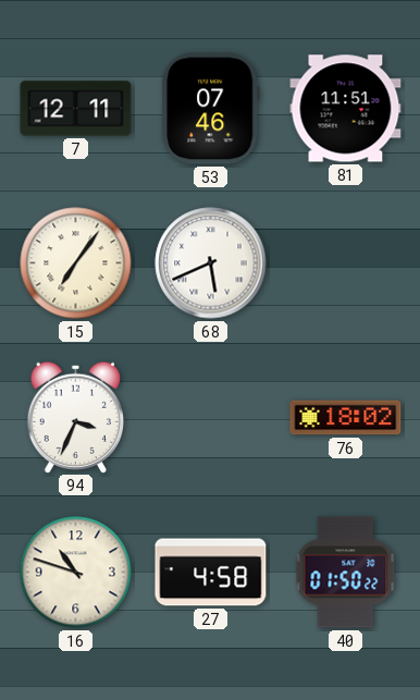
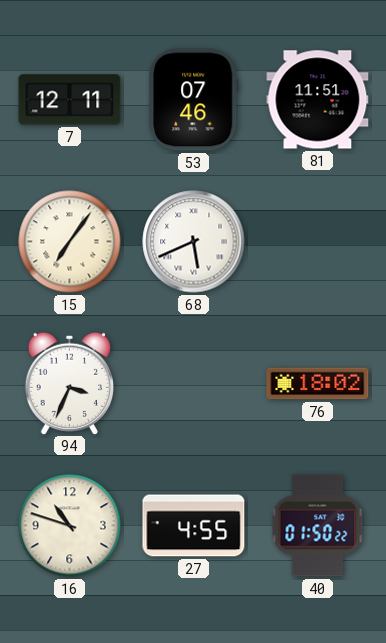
27: 4:58 -> 4:55 (194, 526)
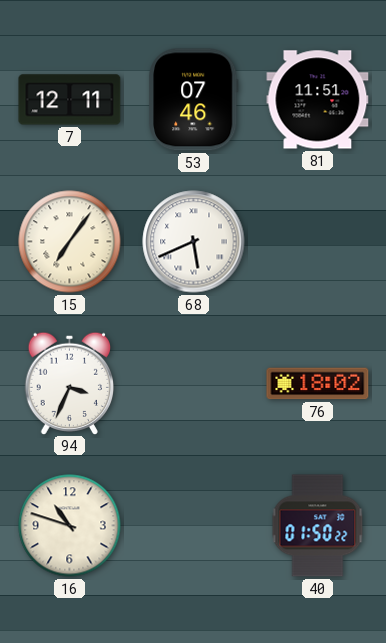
27: 4:55 -> none (194, 526)
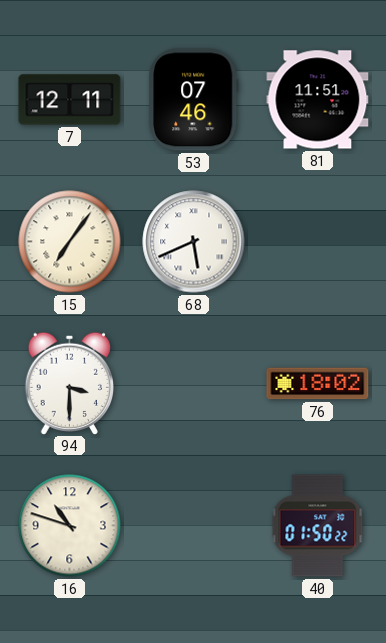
94: 3:34 -> 3:30 (69, 383)
